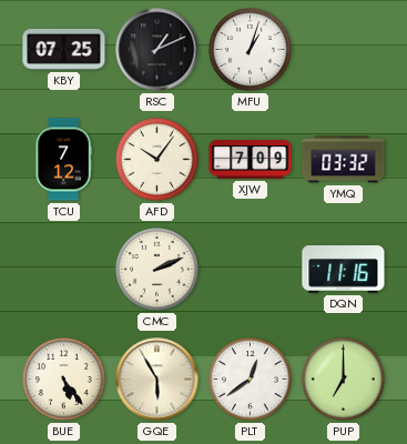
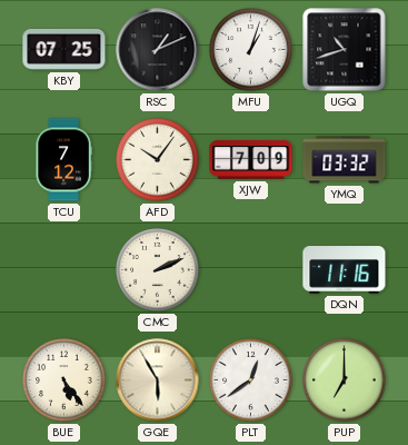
UGQ: none -> 10:42 (345, 50)
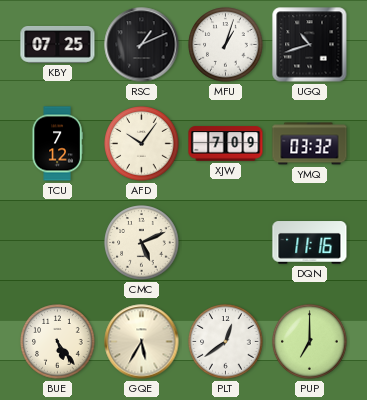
CMC: 2:11 -> 5:11 (142, 243)
GQE: 5:55 -> 5:35 (142, 342)
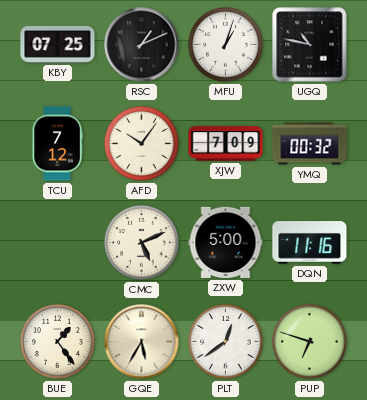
UGQ: 10:42 -> 10:47 (310, 45)
YMQ: 03:32 -> 00:32 (310, 144)
ZXW: none -> 5:00 (226, 242)
BUE: 5:24 -> 1:24 (58, 342)
PUP: 7:00 -> 6:48 (310, 342)
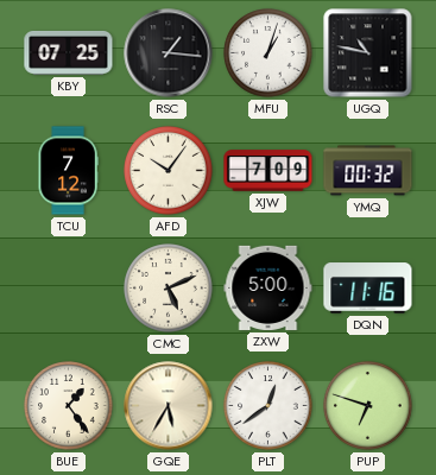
RSC: 1:11 -> 1:16 (169, 53)
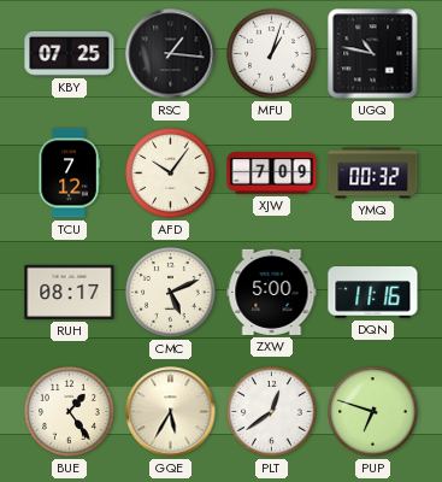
RUH: none -> 08:17 (70, 292)
